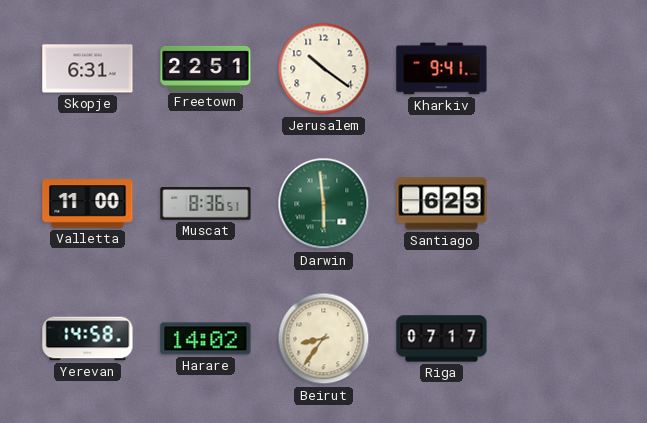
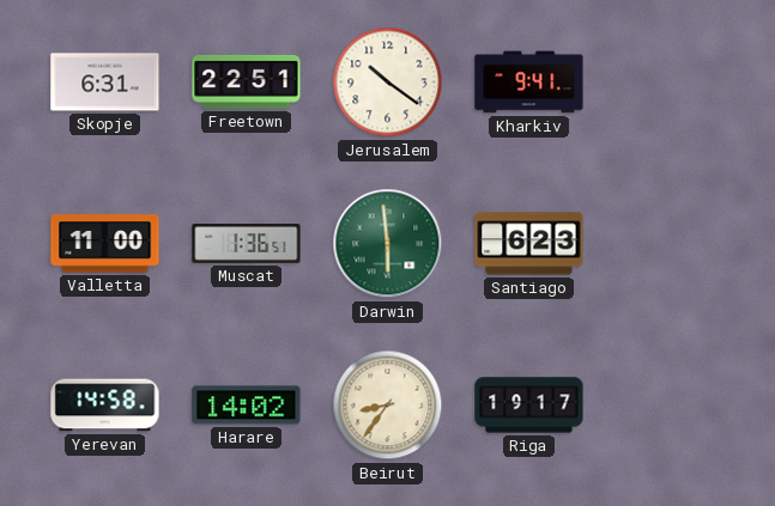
Muscat: 8:36 -> 1:36 (247, 244)
Riga: 07:17 -> 19:17 (529, 406)
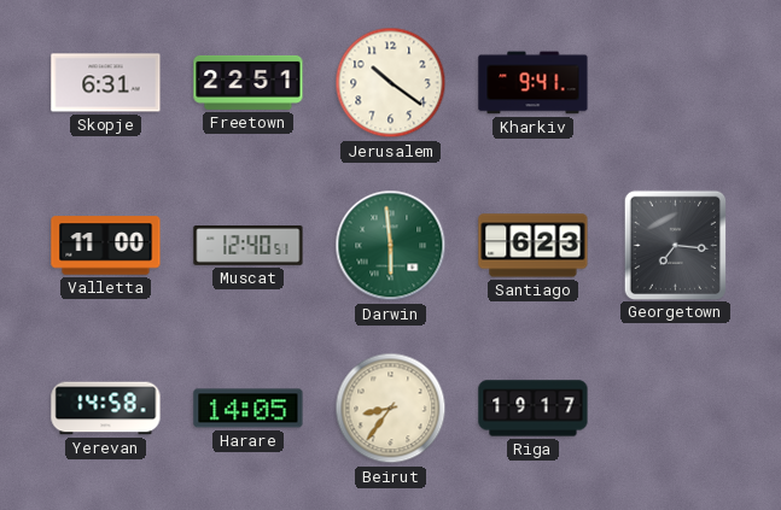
Muscat: 1:36 -> 12:40 (249, 246)
Georgetown: none -> 7:16 (675, 245)
Harare: 14:02 -> 14:05 (249, 409)
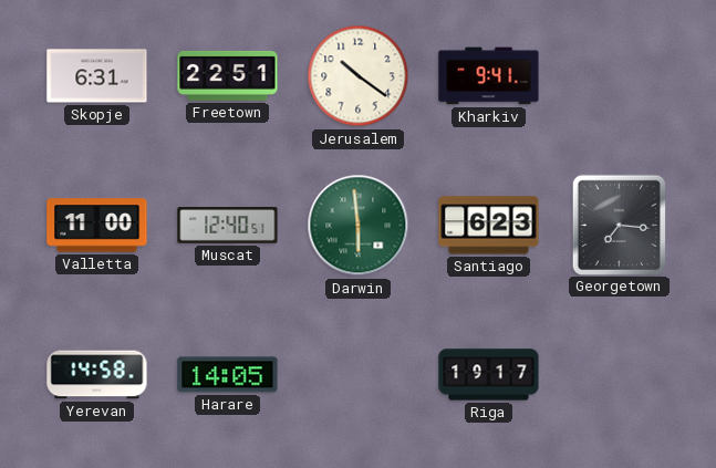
Beirut: 8:36 -> none (391, 409)
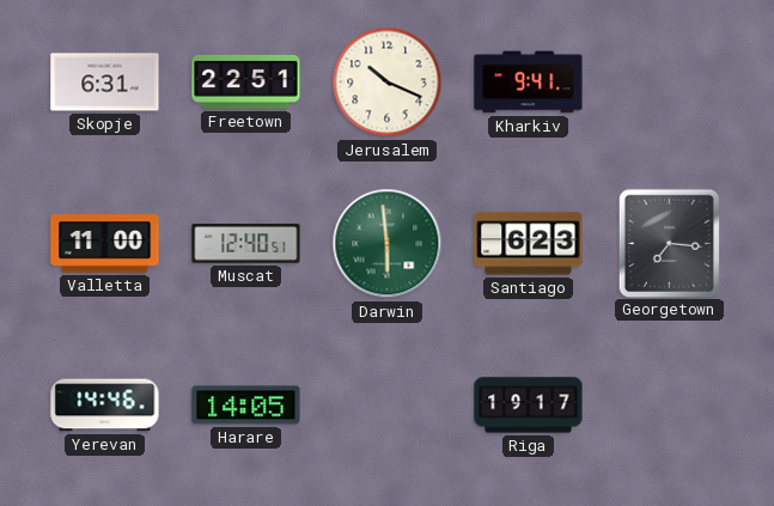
Jerusalem: 10:21 -> 10:19 (388, 83)
Yerevan: 14:58 -> 14:46 (105, 406)
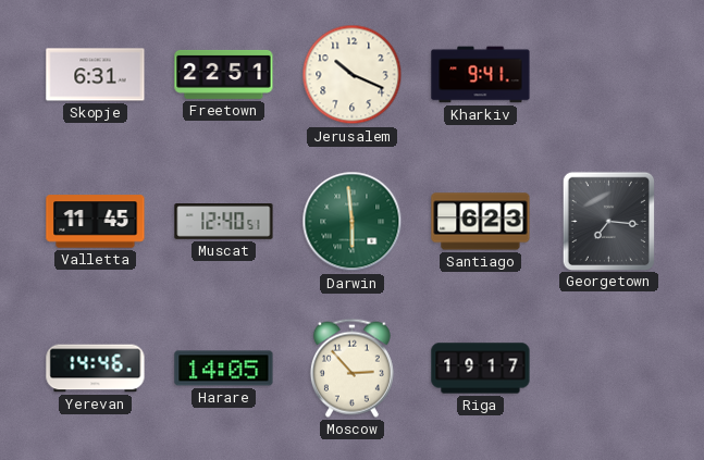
Valletta: 11:00 -> 11:45 (96, 222)
Moscow: none -> 2:53 (351, 368)
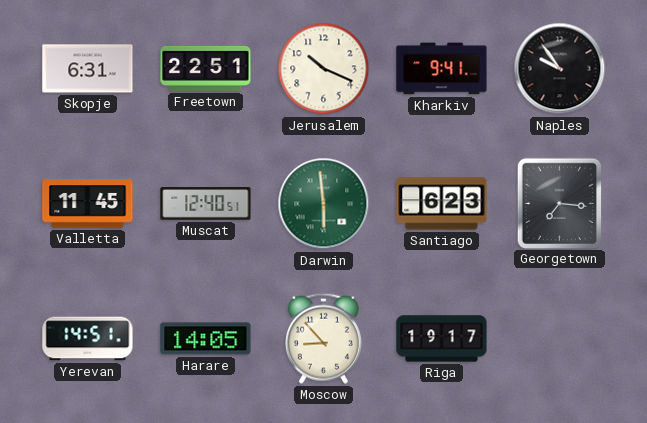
Naples: none -> 9:54 (560, 69)
Yerevan: 14:46 -> 14:51 (88, 339)
Moscow: 2:53 -> 8:53 (323, 338)
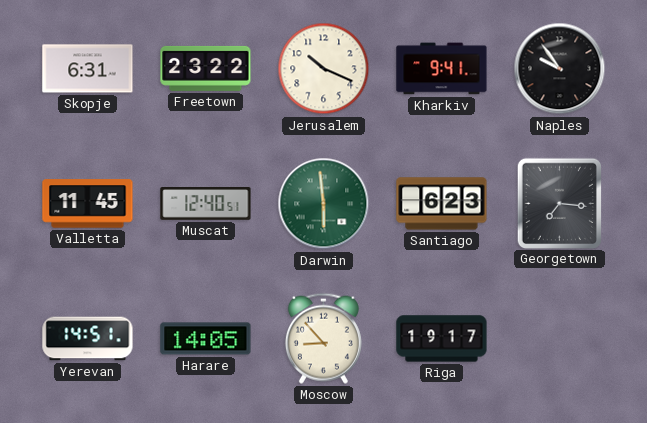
Freetown: 22:51 -> 23:22 (206, 68)
